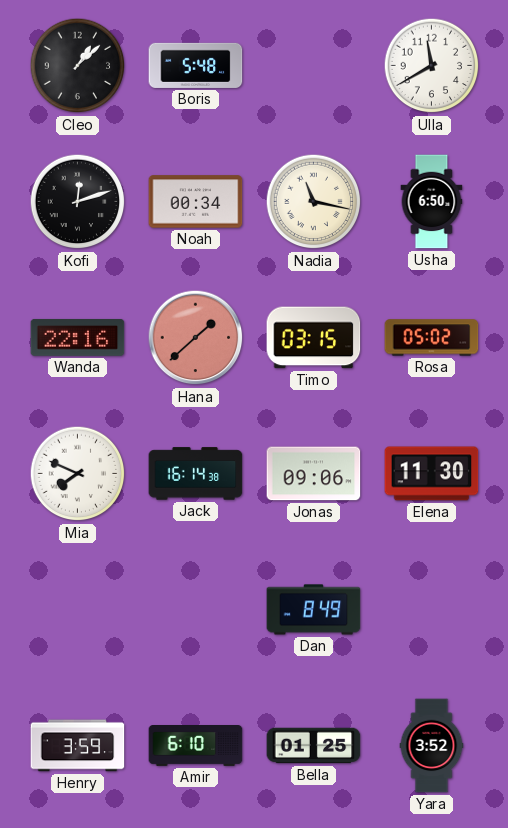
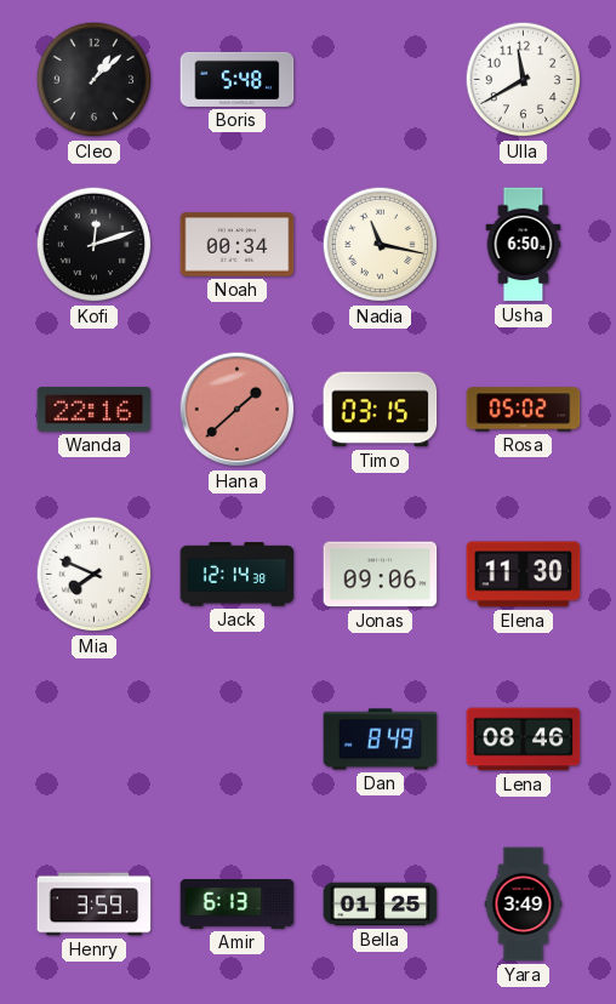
Jack: 16:14 -> 12:14 (238, 575)
Lena: none -> 08:46 (524, 740)
Amir: 6:10 -> 6:13 (238, 905)
Yara: 3:52 -> 3:49 (524, 905)
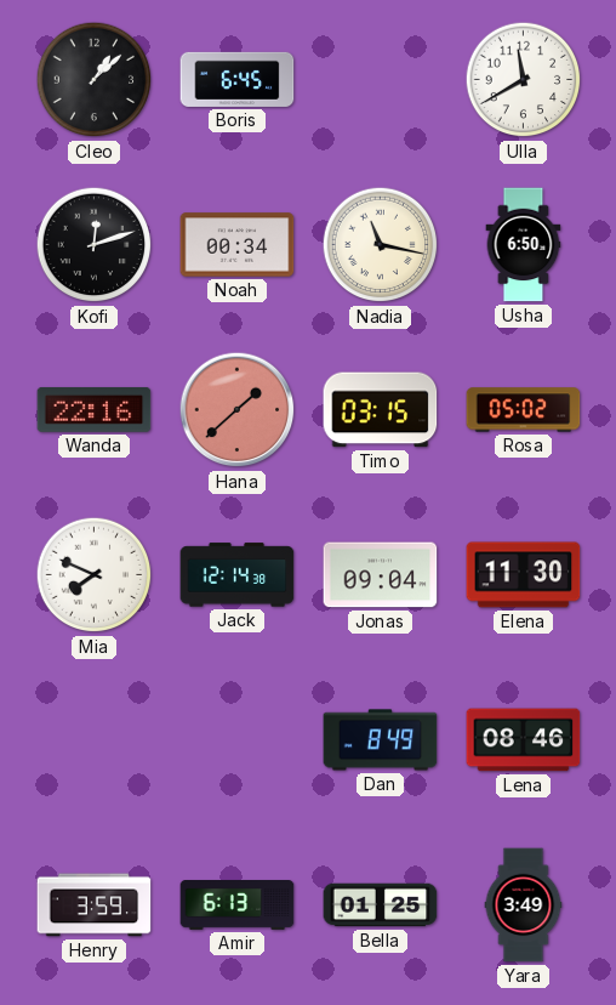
Boris: 5:48 -> 6:45 (238, 79)
Jonas: 09:06 -> 09:04 (381, 575)
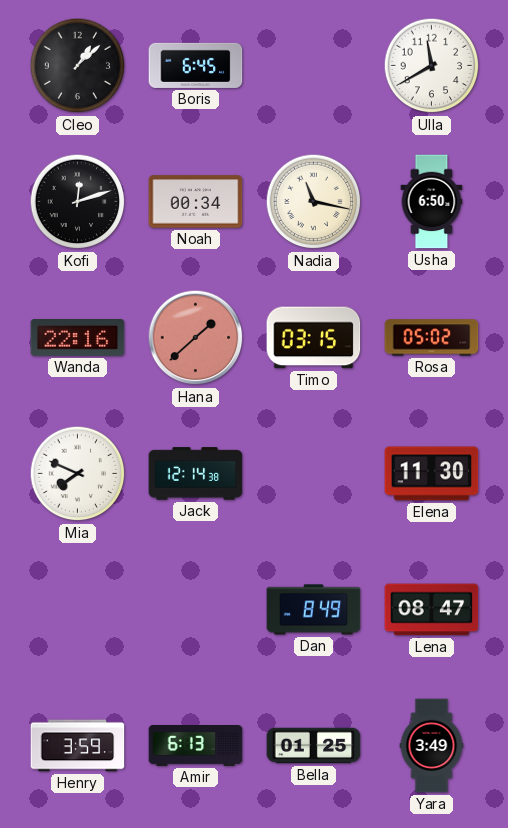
Jonas: 09:04 -> none (381, 575)
Lena: 08:46 -> 08:47 (432, 610)
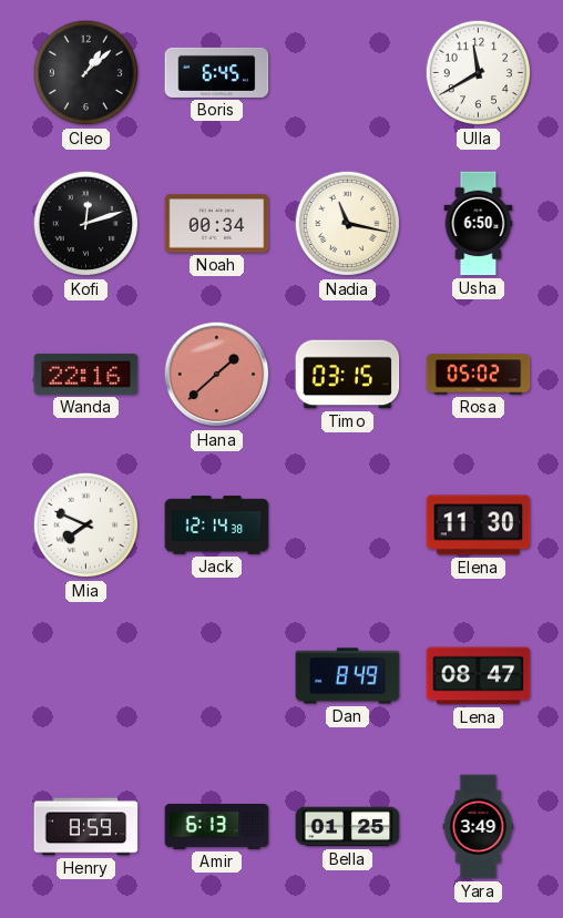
Henry: 3:59 -> 8:59 (86, 827)
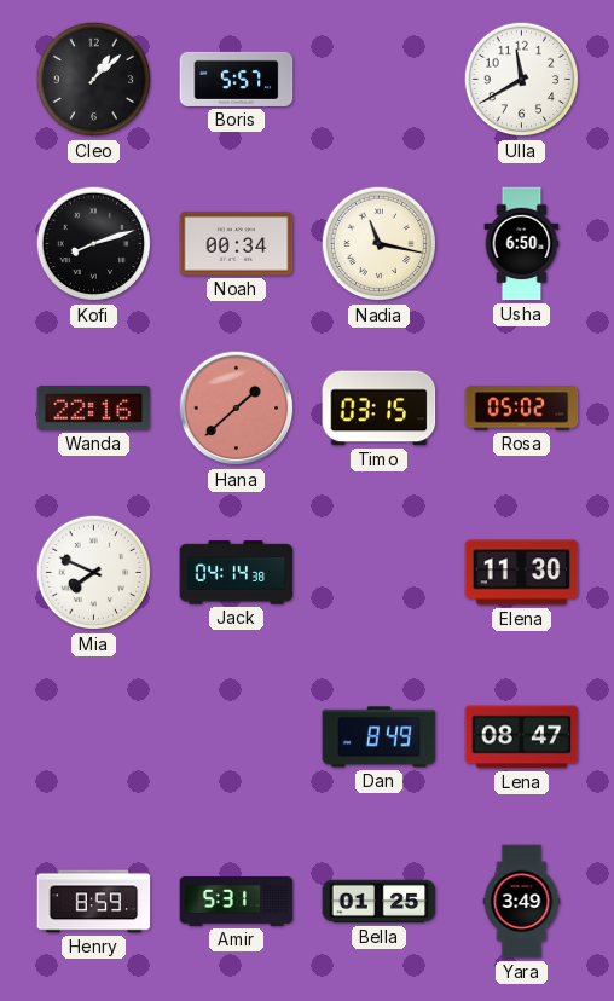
Boris: 6:45 -> 5:57 (237, 79)
Kofi: 12:12 -> 8:12 (94, 244)
Jack: 12:14 -> 04:14 (237, 573)
Amir: 6:13 -> 5:31 (237, 902)
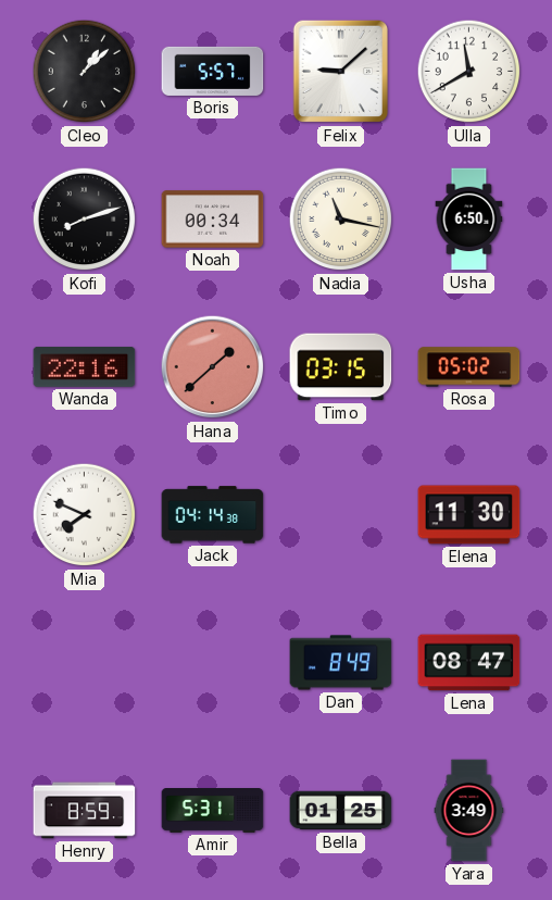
Felix: none -> 9:08 (340, 72)
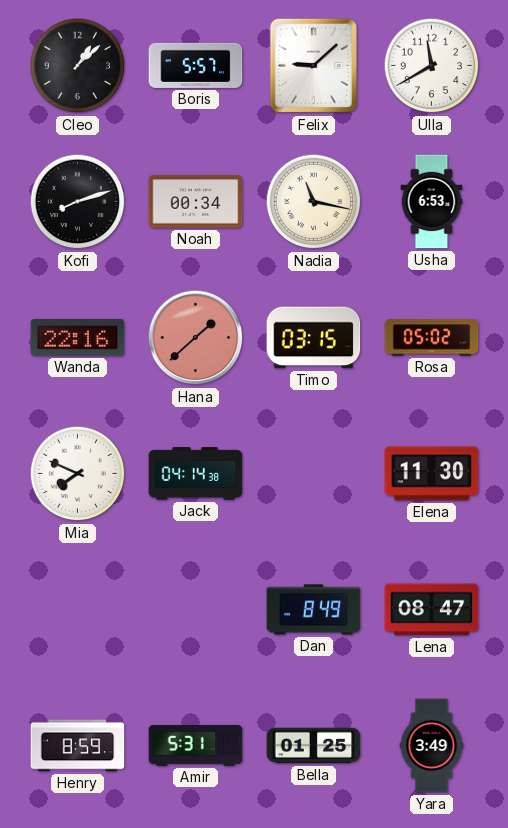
Usha: 6:50 -> 6:53 (432, 202)
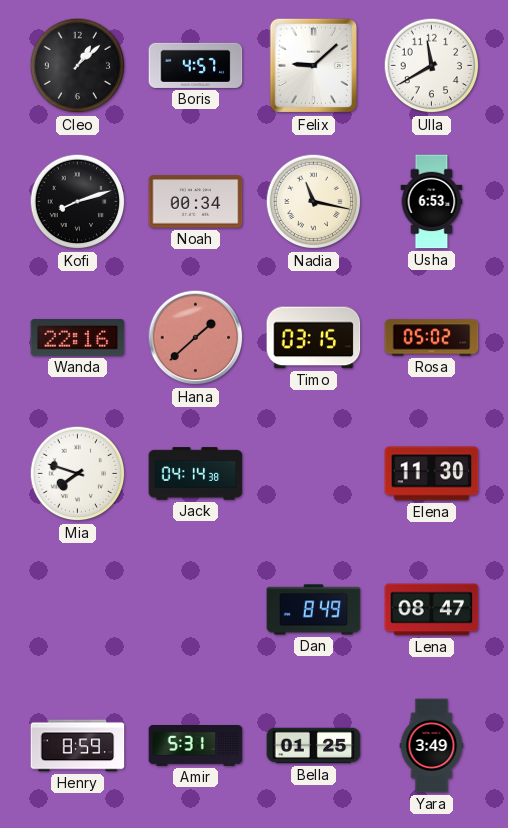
Boris: 5:57 -> 4:57 (196, 65)
Mia: 7:49 -> 7:48 (78, 474)
